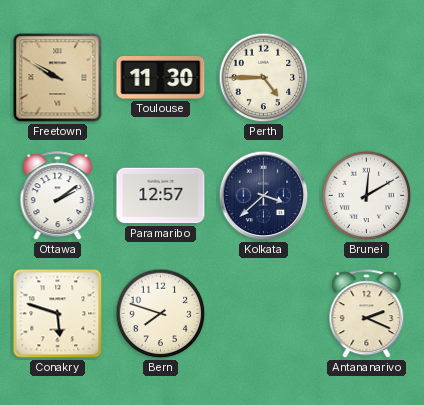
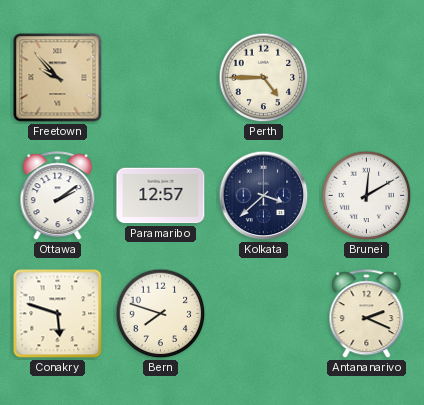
Freetown: 9:50 -> 9:53 (58, 78)
Toulouse: 11:30 -> none (161, 78)
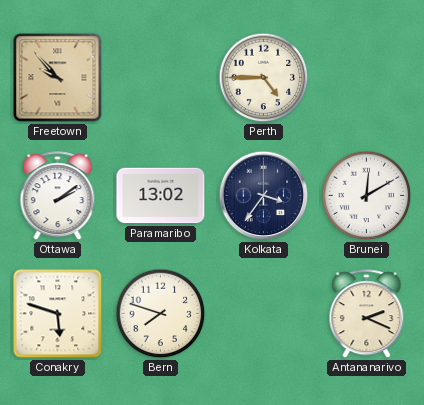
Paramaribo: 12:57 -> 13:02 (161, 196)
Kolkata: 3:38 -> 3:36 (264, 196)
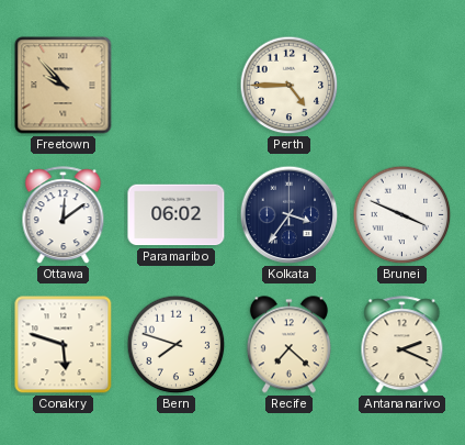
Ottawa: 2:09 -> 12:09 (64, 215)
Paramaribo: 13:02 -> 06:02 (177, 215)
Brunei: 12:10 -> 3:49 (402, 215)
Recife: none -> 7:22 (288, 345)
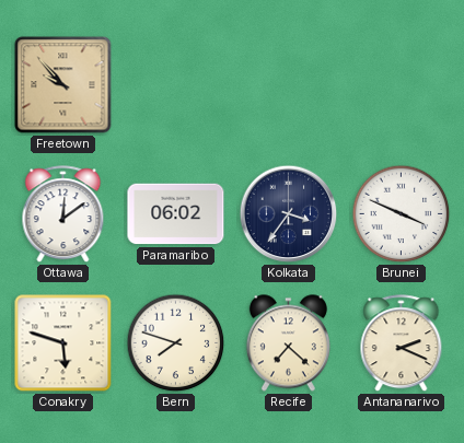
Perth: 4:45 -> none (290, 86)
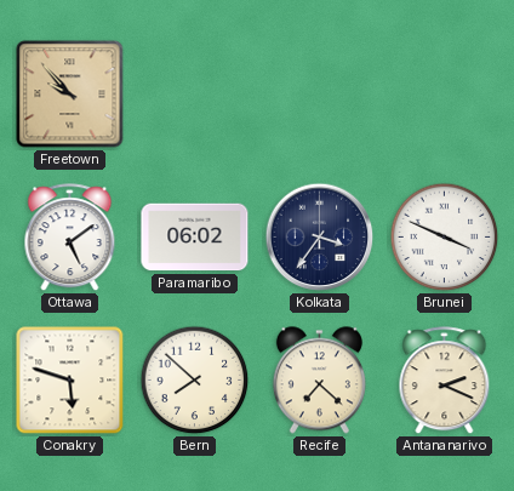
Ottawa: 12:09 -> 5:09 (70, 238)
Bern: 7:48 -> 7:52 (195, 381)
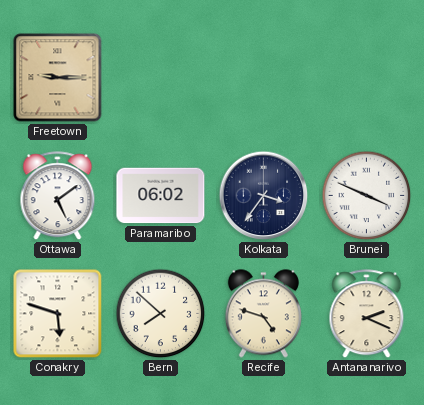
Freetown: 9:53 -> 9:15 (58, 78)
Recife: 7:22 -> 4:48 (263, 314)
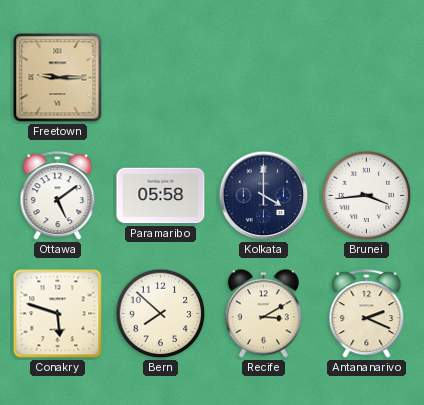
Paramaribo: 06:02 -> 05:58 (161, 196)
Kolkata: 3:36 -> 4:00 (264, 196)
Brunei: 3:49 -> 3:44 (367, 196)
Recife: 4:48 -> 3:10 (263, 314)
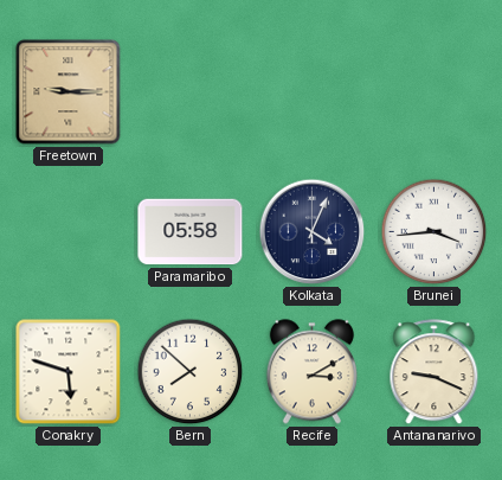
Ottawa: 5:09 -> none (58, 196)
Kolkata: 4:00 -> 4:04 (313, 232)
Antananarivo: 2:19 -> 9:19 (435, 372)
